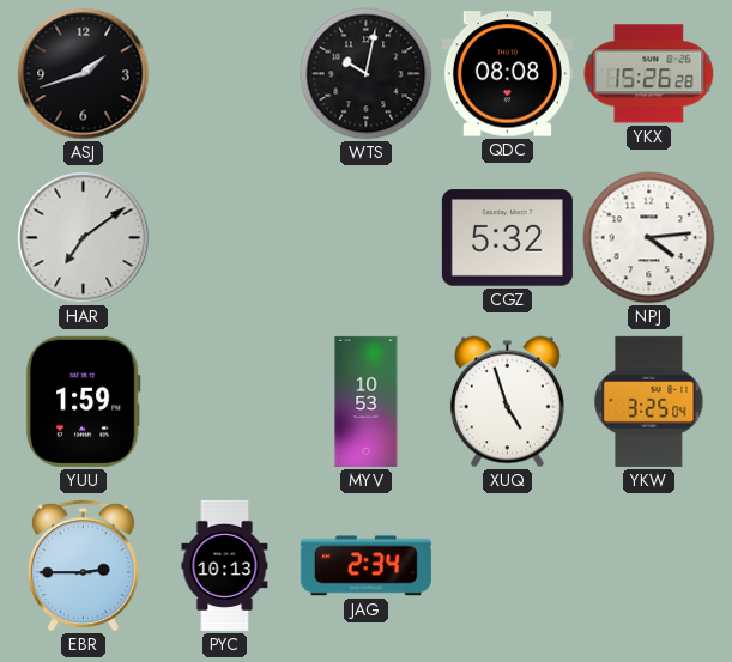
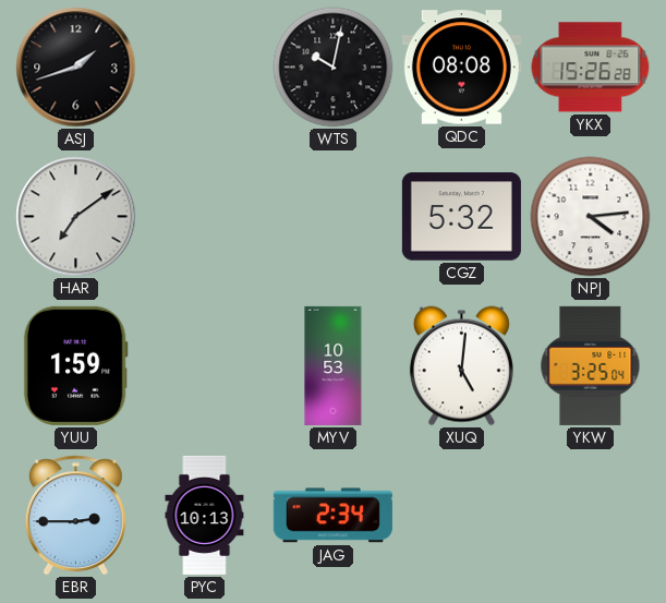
XUQ: 4:57 -> 5:01 (461, 366)
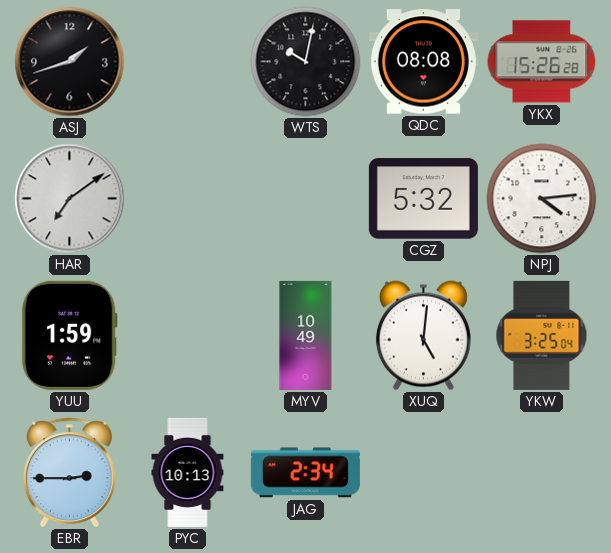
MYV: 10:53 -> 10:49 (306, 335)
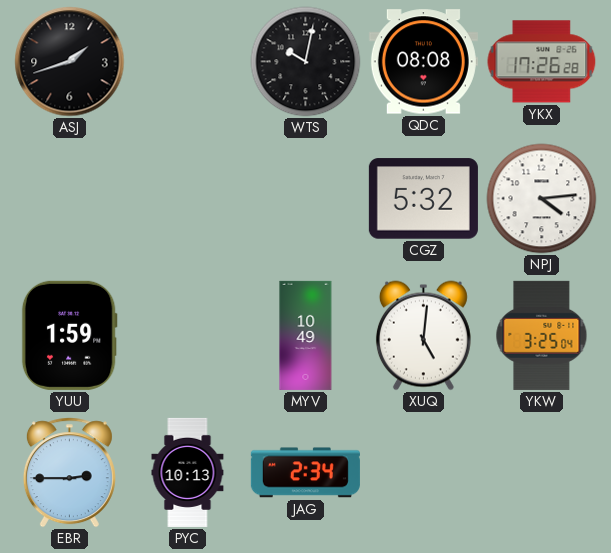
YKX: 15:26 -> 17:26 (542, 62)
HAR: 7:09 -> none (70, 199)
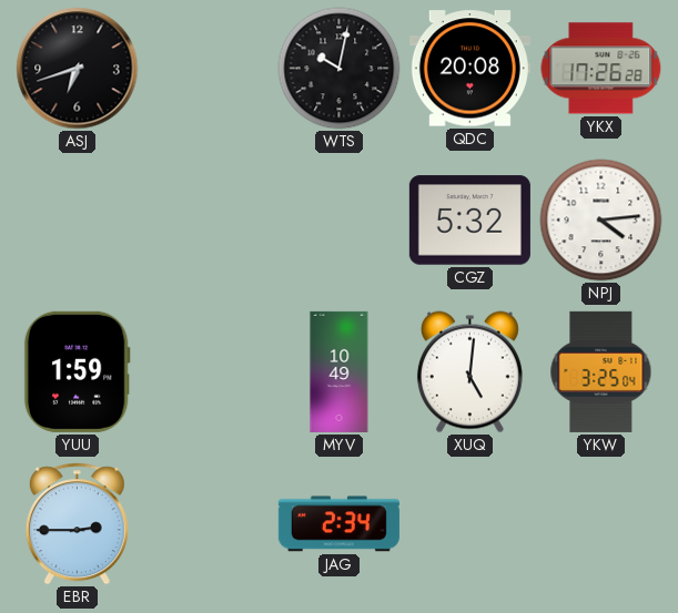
ASJ: 1:42 -> 6:42 (78, 69)
QDC: 08:08 -> 20:08 (469, 69)
PYC: 10:13 -> none (188, 472)
